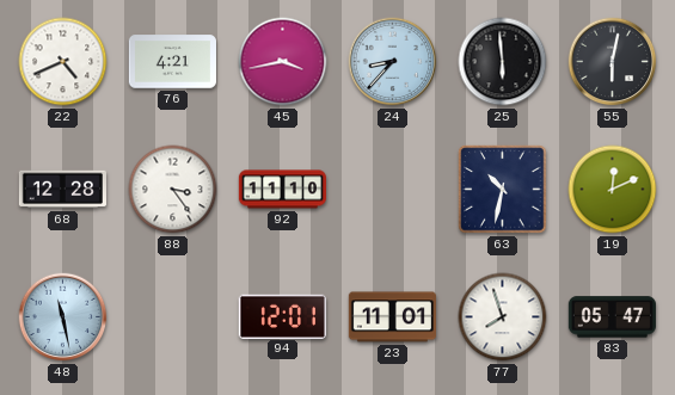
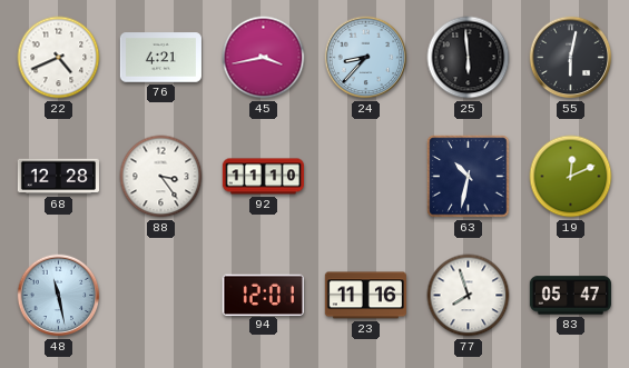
23: 11:01 -> 11:16 (365, 296)
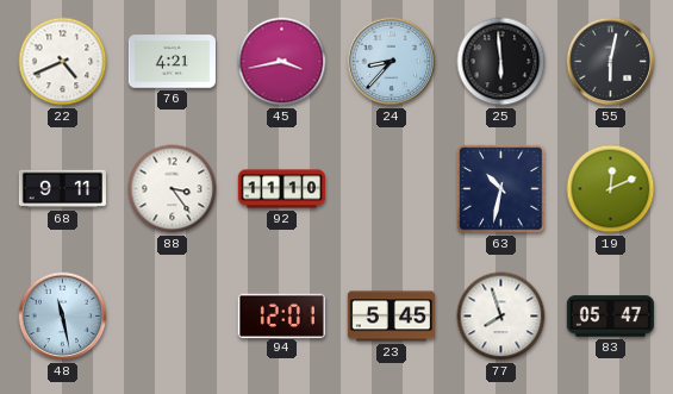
68: 12:28 -> 9:11 (62, 189)
23: 11:16 -> 5:45 (391, 317)
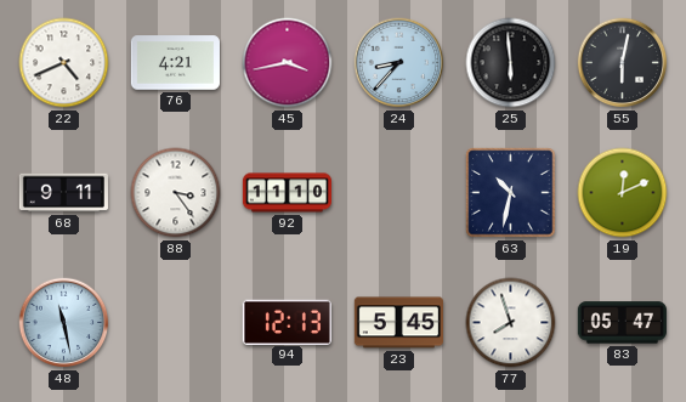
94: 12:01 -> 12:13 (287, 322)
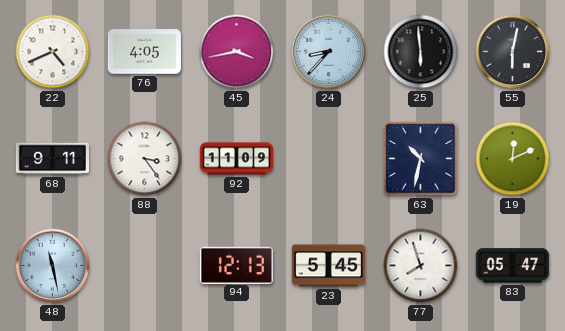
76: 4:21 -> 4:05 (144, 52)
92: 11:10 -> 11:09 (236, 159)
